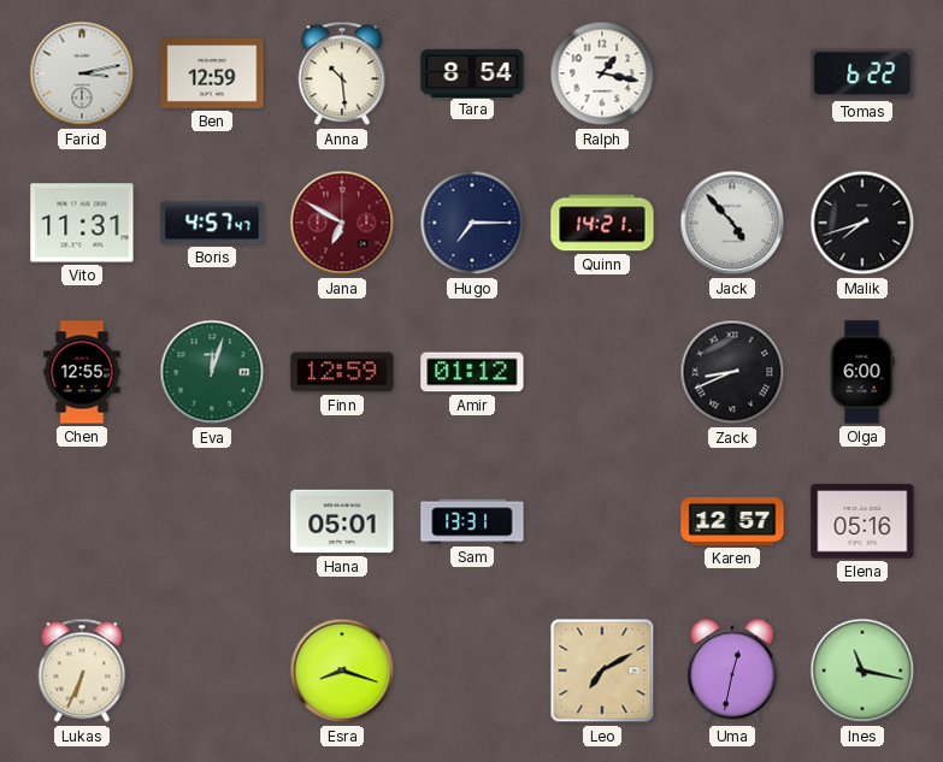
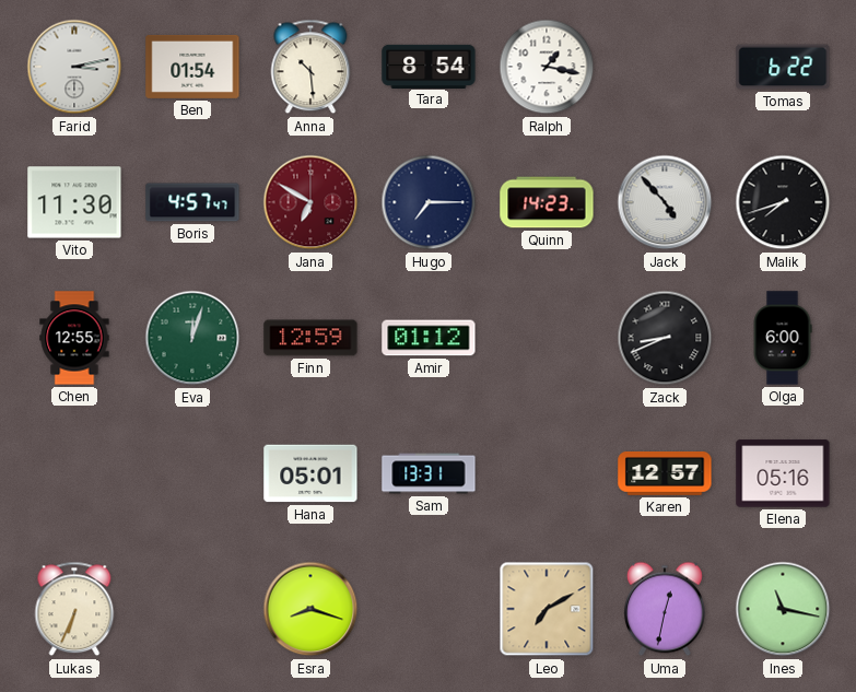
Ben: 12:59 -> 01:54 (192, 67)
Vito: 11:31 -> 11:30 (74, 202)
Quinn: 14:21 -> 14:23 (547, 202)
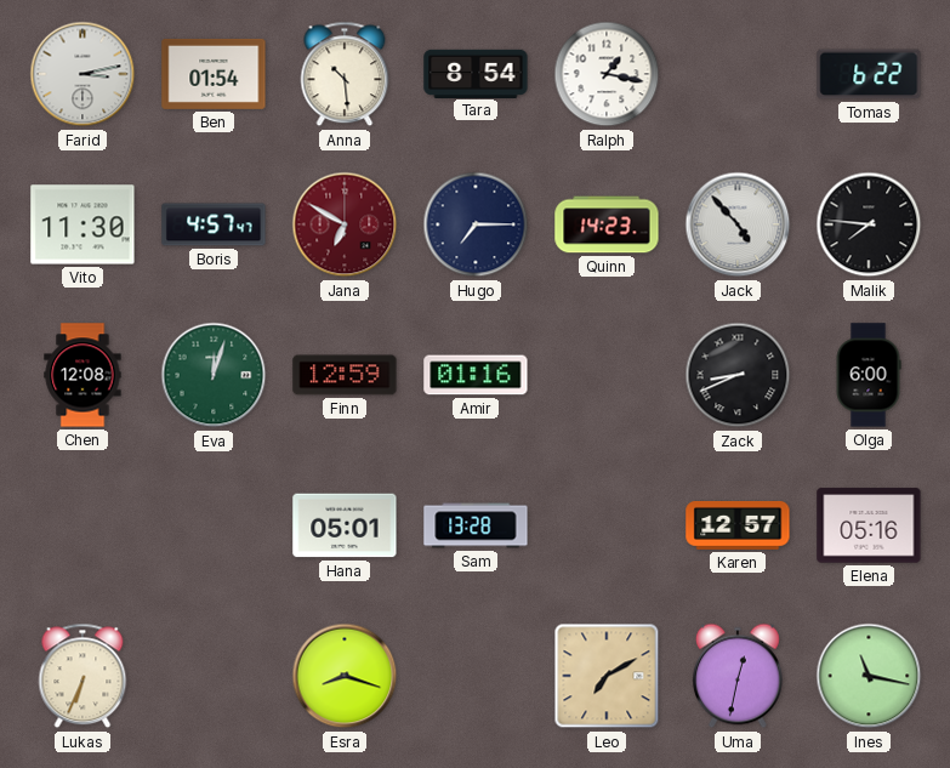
Malik: 7:42 -> 7:46 (869, 224)
Chen: 12:55 -> 12:08 (83, 375)
Amir: 01:12 -> 01:16 (476, 375)
Sam: 13:31 -> 13:28 (476, 525)
